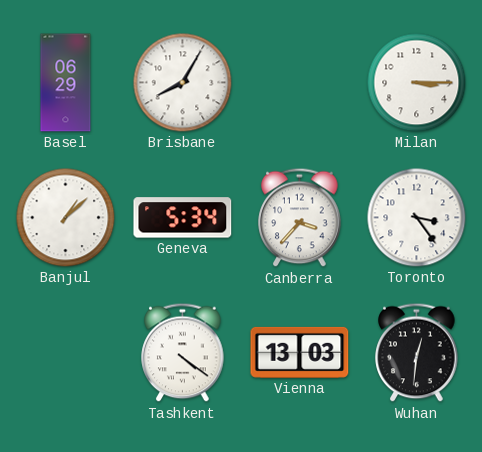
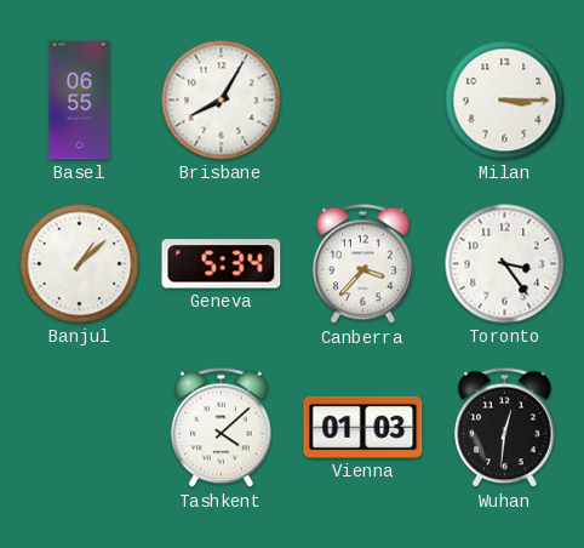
Basel: 06:29 -> 06:55 (80, 101)
Tashkent: 4:21 -> 4:08 (222, 428)
Vienna: 13:03 -> 01:03 (363, 427)
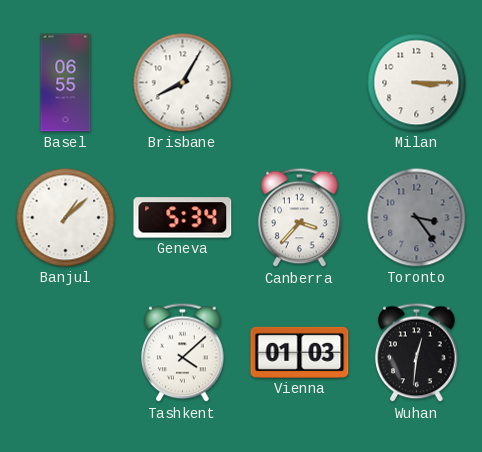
Toronto dial: white -> grey (417, 218)
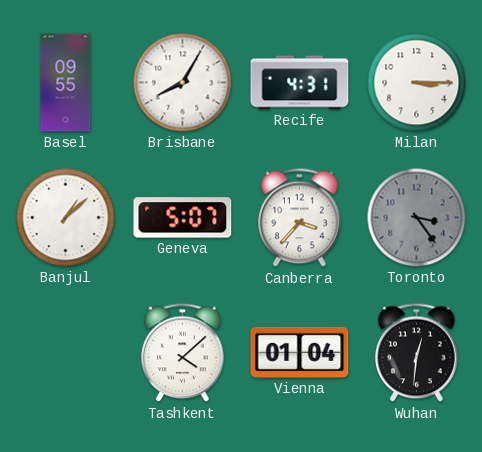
Basel: 06:55 -> 09:55 (66, 83)
Recife: none -> 4:31 (300, 83)
Geneva: 5:34 -> 5:07 (183, 218)
Vienna: 01:03 -> 01:04 (300, 352)
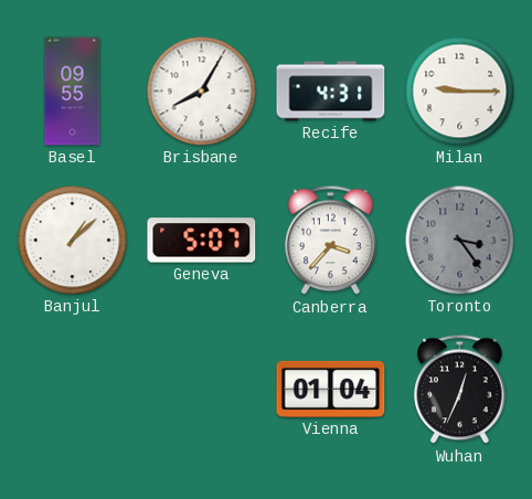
Milan: 3:15 -> 9:15 (460, 92)
Tashkent: 4:08 -> none (183, 353)
Wuhan: 12:31 -> 12:34 (460, 390)
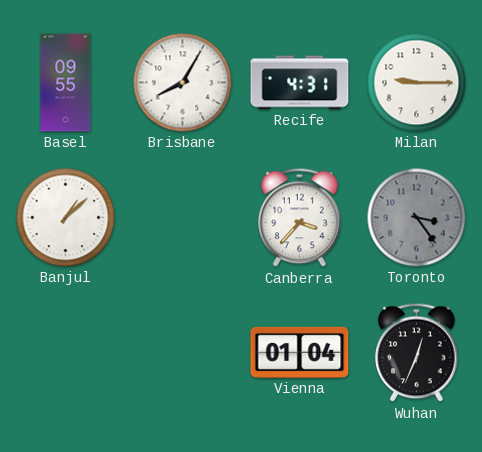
Geneva: 5:07 -> none (202, 241)
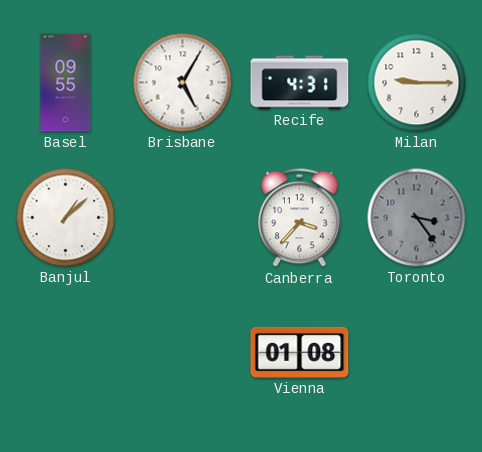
Brisbane: 8:05 -> 5:05 (183, 83)
Vienna: 01:04 -> 01:08 (300, 352)
Wuhan: 12:34 -> none (417, 353)
